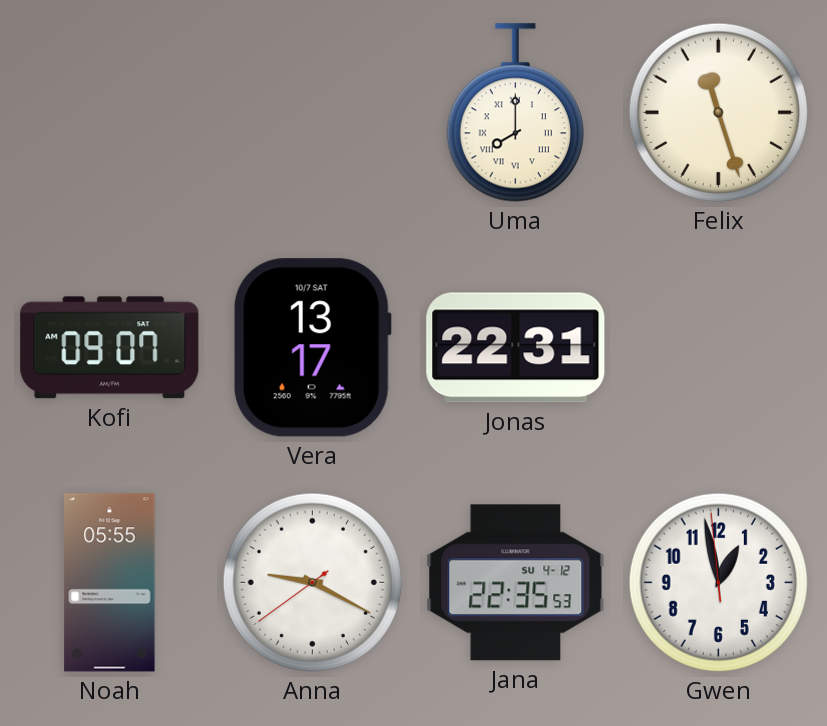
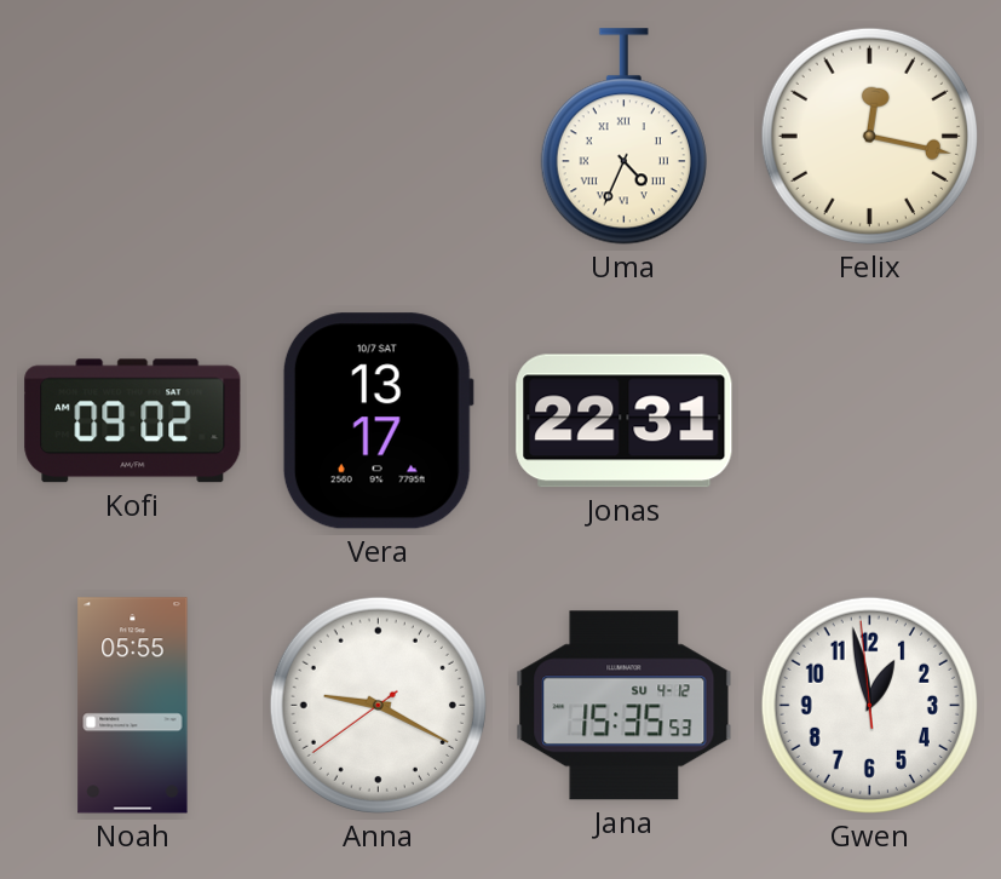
Uma: 8:00 -> 4:34 (623, 137)
Felix: 11:27 -> 12:17 (869, 136)
Kofi: 09:07 -> 09:02 (133, 421)
Jana: 22:35 -> 15:35 (625, 706)
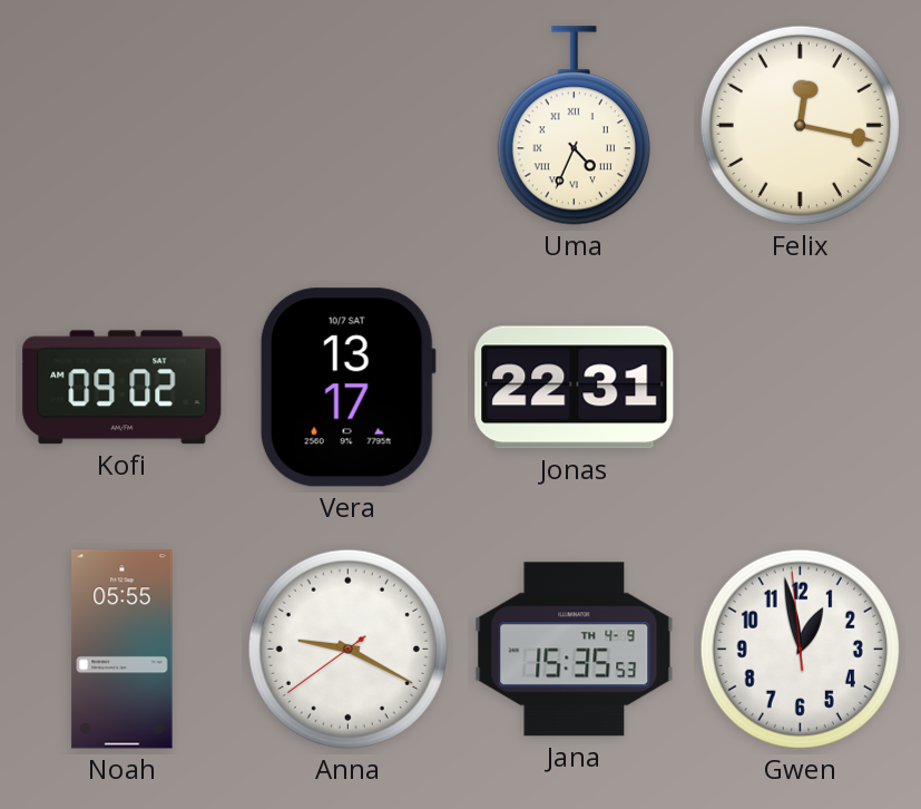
Jana date: SU 4-12 -> TH 4-9 (575, 650)
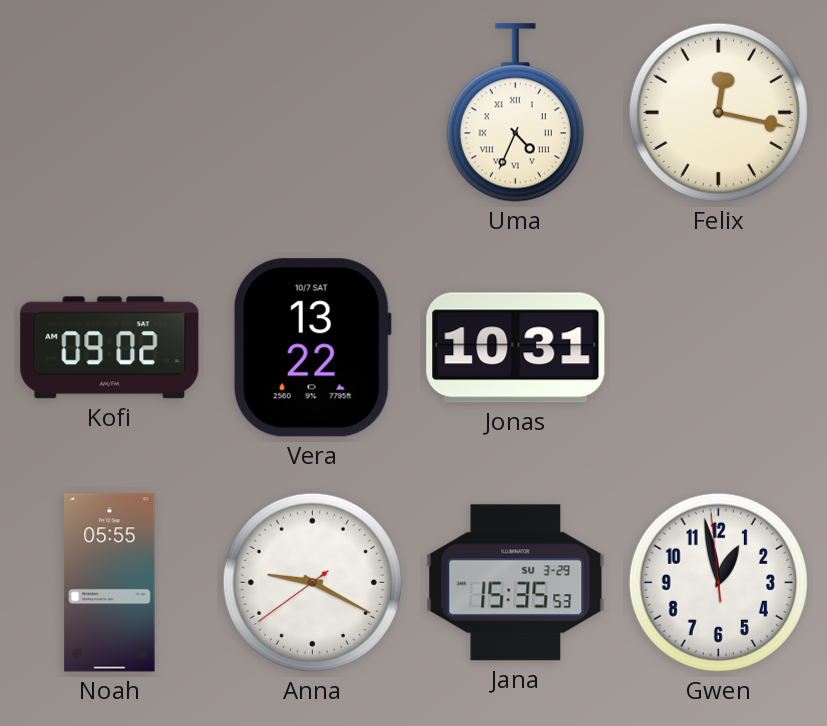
Vera: 13:17 -> 13:22 (312, 348)
Jonas: 22:31 -> 10:31 (516, 348)
Jana date: TH 4-9 -> SU 3-29 (516, 583)
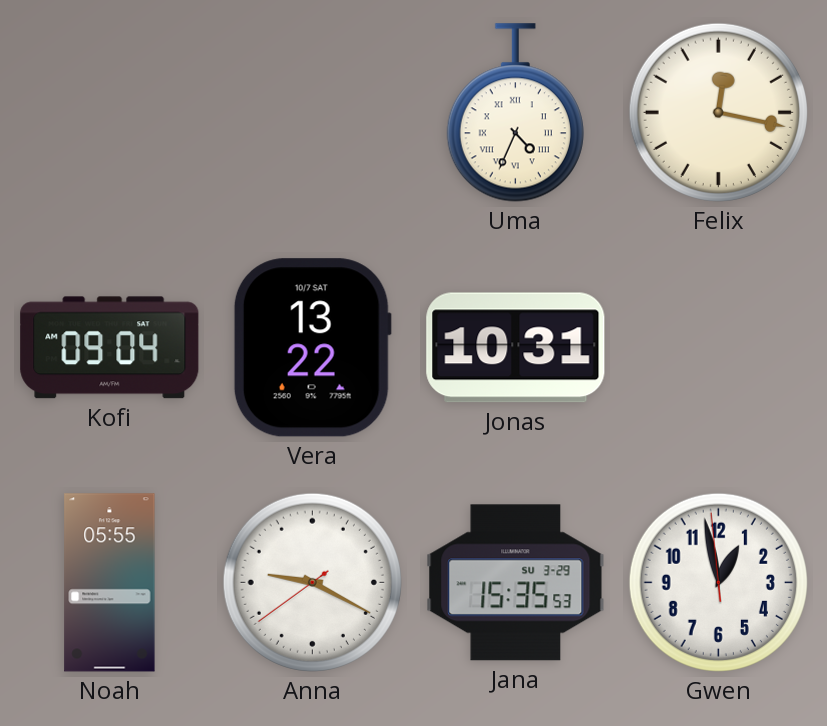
Kofi: 09:02 -> 09:04 (110, 348)
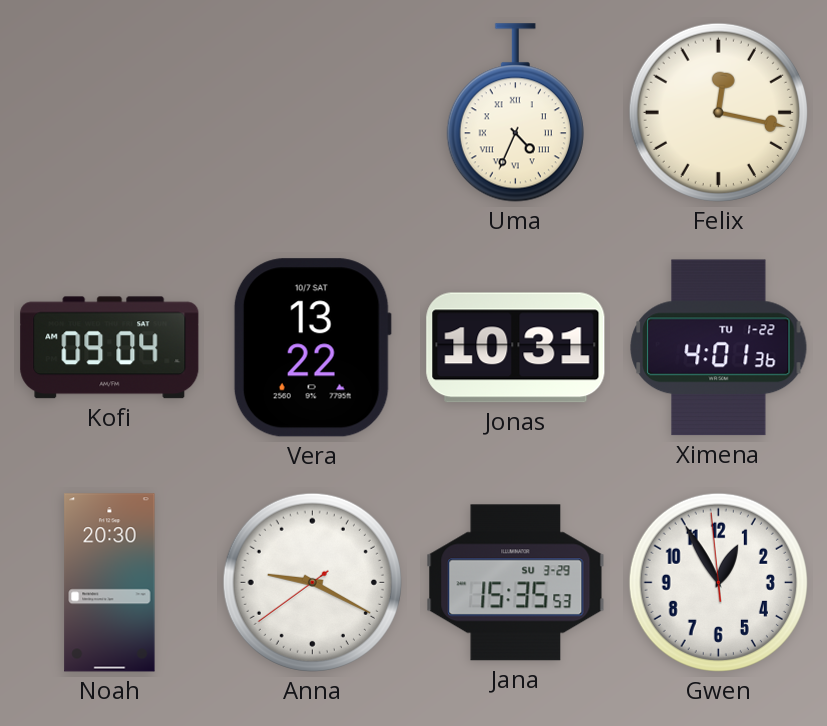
Ximena: none -> 4:01 (719, 348)
Noah: 05:55 -> 20:30 (110, 583)
Gwen: 12:57 -> 12:54 (718, 582)
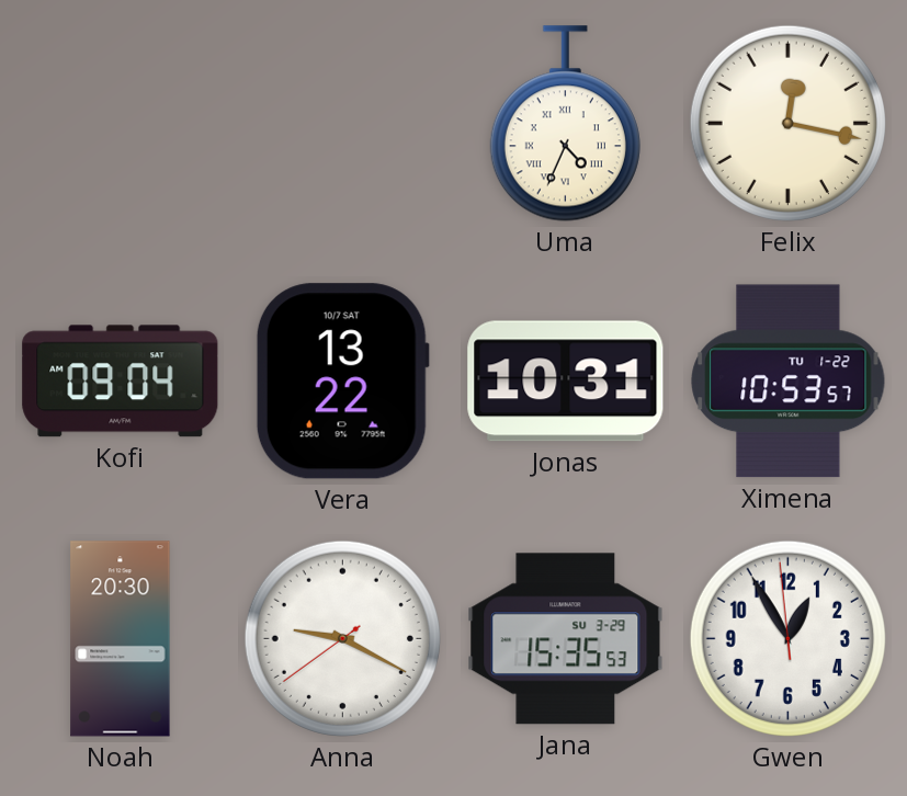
Ximena: 4:01 -> 10:53 (789, 382)
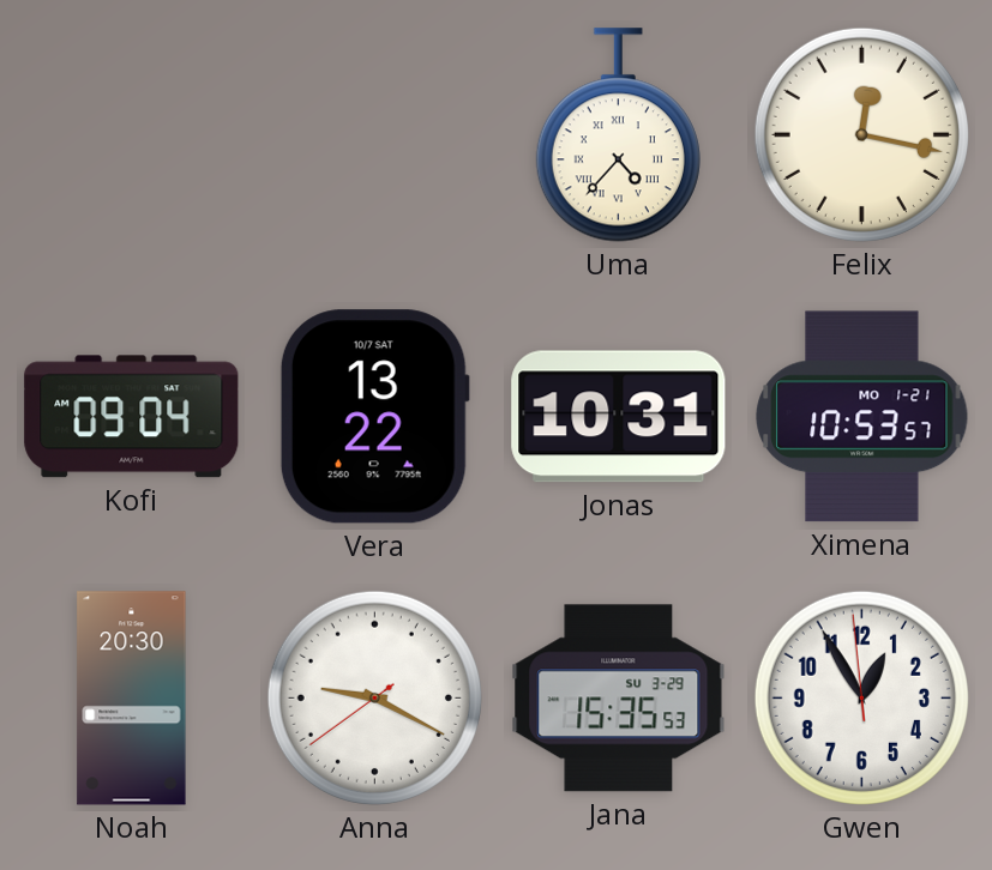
Uma: 4:34 -> 4:37 (618, 135)
Ximena date: TU 1-22 -> MO 1-21 (862, 417)
